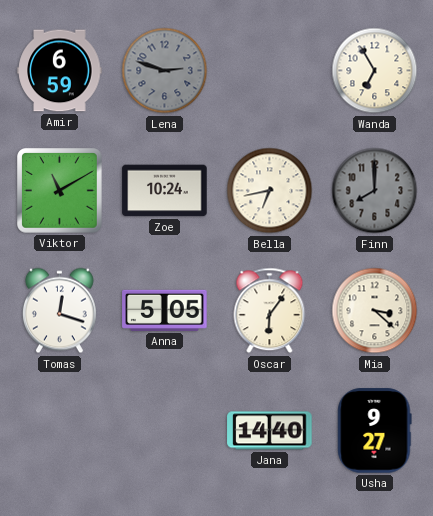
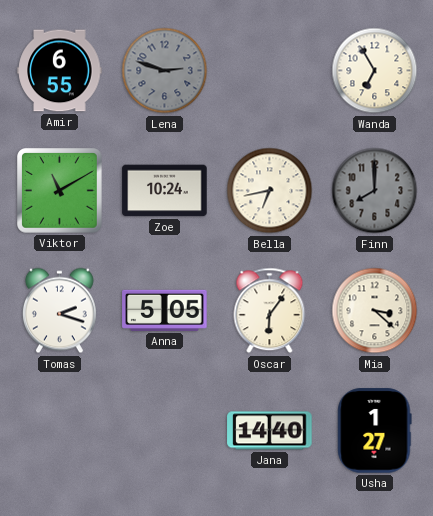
Amir: 6:59 -> 6:55 (60, 71)
Tomas: 12:18 -> 2:18 (59, 311)
Usha: 9:27 -> 1:27 (375, 431)
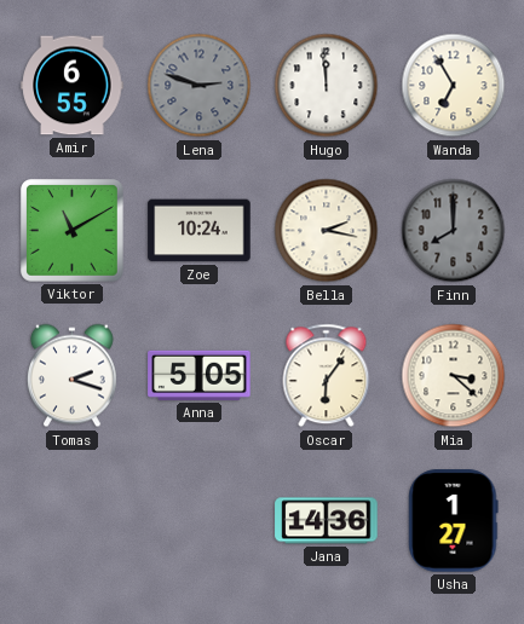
Hugo: none -> 11:59 (327, 86)
Bella: 6:43 -> 2:17 (327, 231)
Jana: 14:40 -> 14:36 (327, 521)
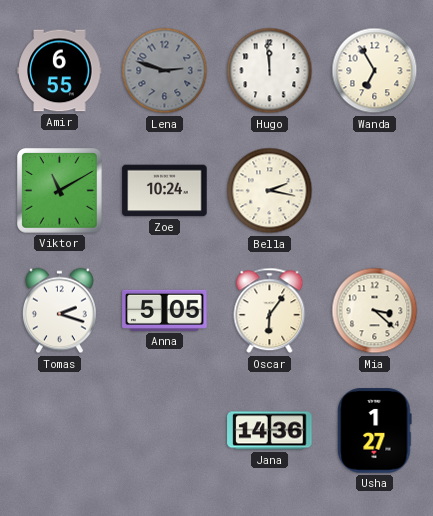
Finn: 8:00 -> none (454, 231)
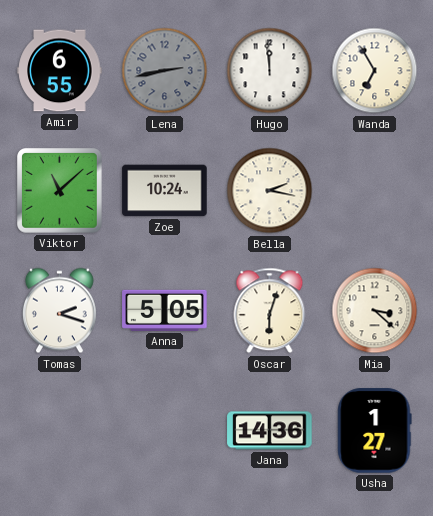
Lena: 2:48 -> 2:43 (165, 71)
Viktor: 11:10 -> 11:08 (60, 191)
Oscar: 6:06 -> 6:03 (270, 311)
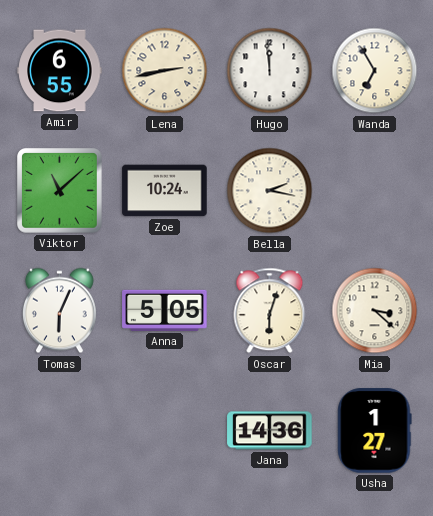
Lena dial: grey -> cream (165, 71)
Tomas: 2:18 -> 6:04 (59, 311)
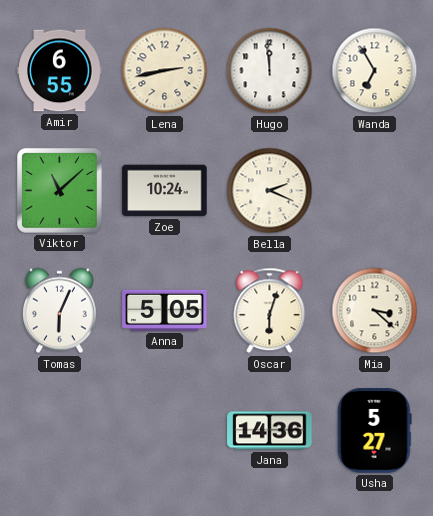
Bella: 2:17 -> 2:19 (270, 191)
Usha: 1:27 -> 5:27 (375, 431)
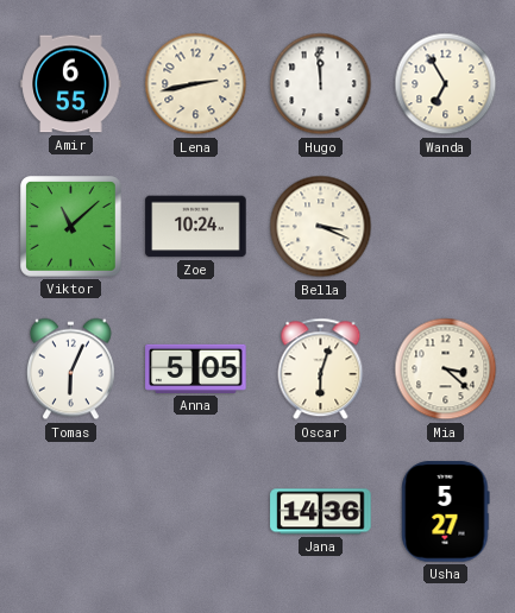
Bella: 2:19 -> 3:19 (321, 227)
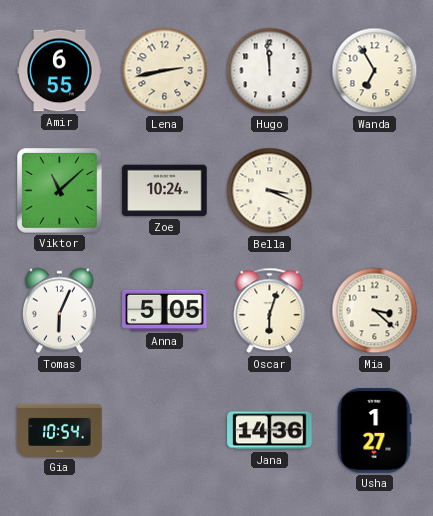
Gia: none -> 10:54 (60, 430)
Usha: 5:27 -> 1:27 (375, 431)
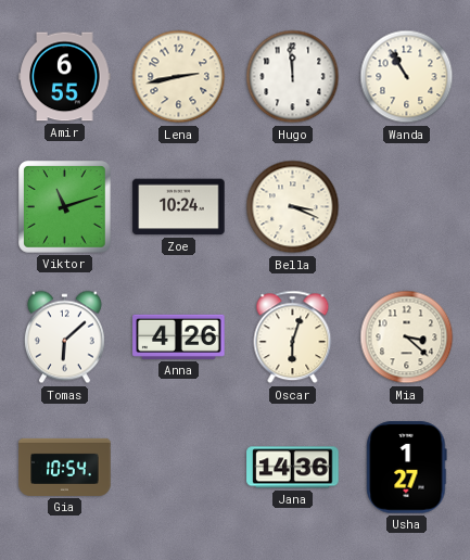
Wanda: 6:55 -> 10:55 (407, 77)
Viktor: 11:08 -> 11:12 (65, 207)
Tomas: 6:04 -> 6:08 (64, 338)
Anna: 5:05 -> 4:26 (179, 336)
